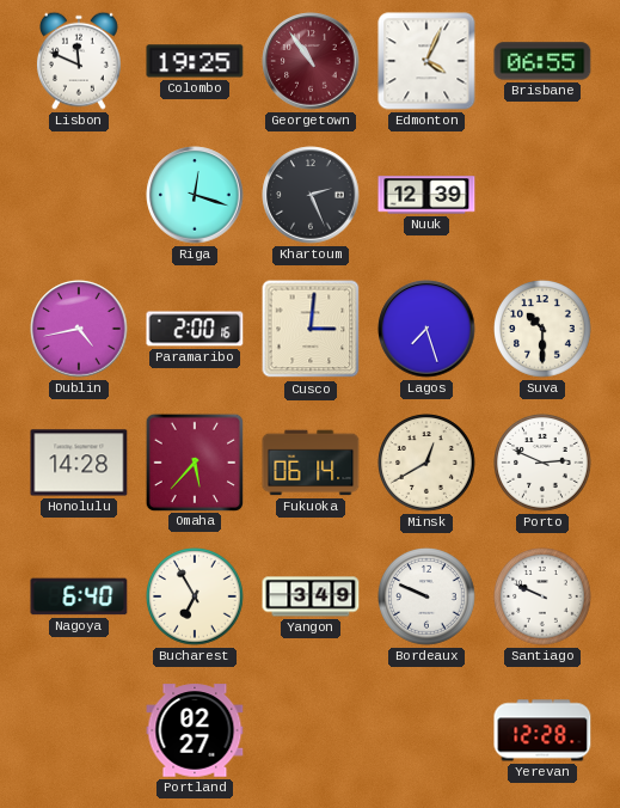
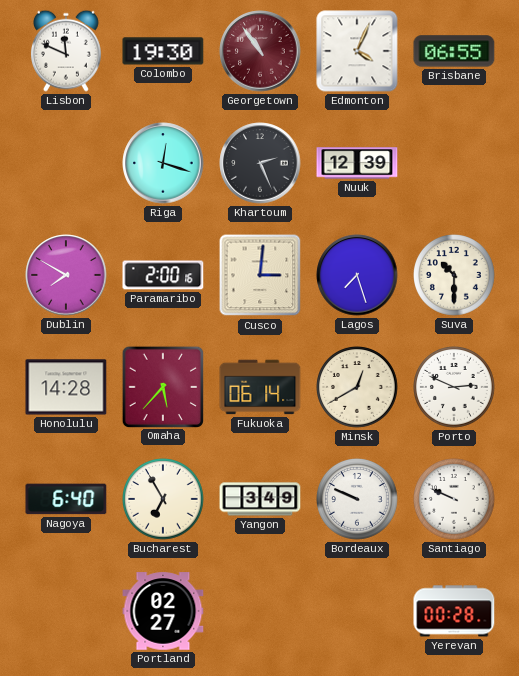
Colombo: 19:25 -> 19:30 (163, 51)
Dublin: 4:43 -> 7:50 (66, 275)
Yerevan: 12:28 -> 00:28 (454, 611)
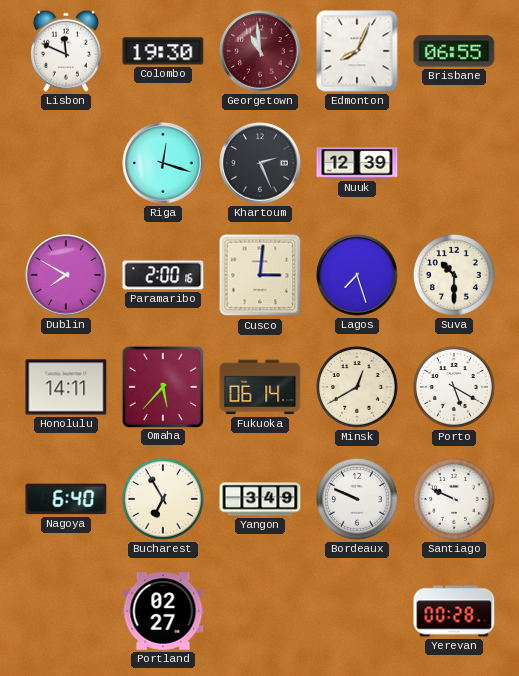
Georgetown: 10:54 -> 10:59 (260, 51)
Edmonton: 4:04 -> 8:04 (357, 51)
Honolulu: 14:28 -> 14:11 (66, 387)
Porto: 2:49 -> 5:20 (455, 388)
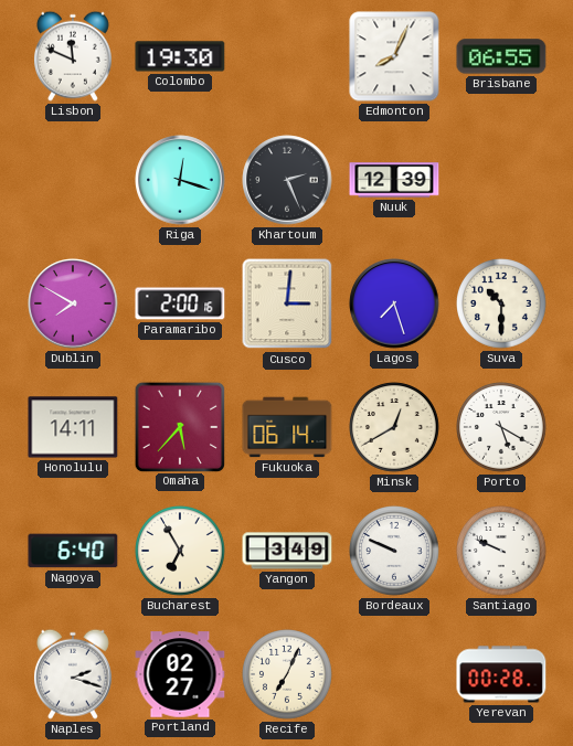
Georgetown: 10:59 -> none (260, 51)
Naples: none -> 2:18 (73, 674)
Recife: none -> 7:04 (288, 675)
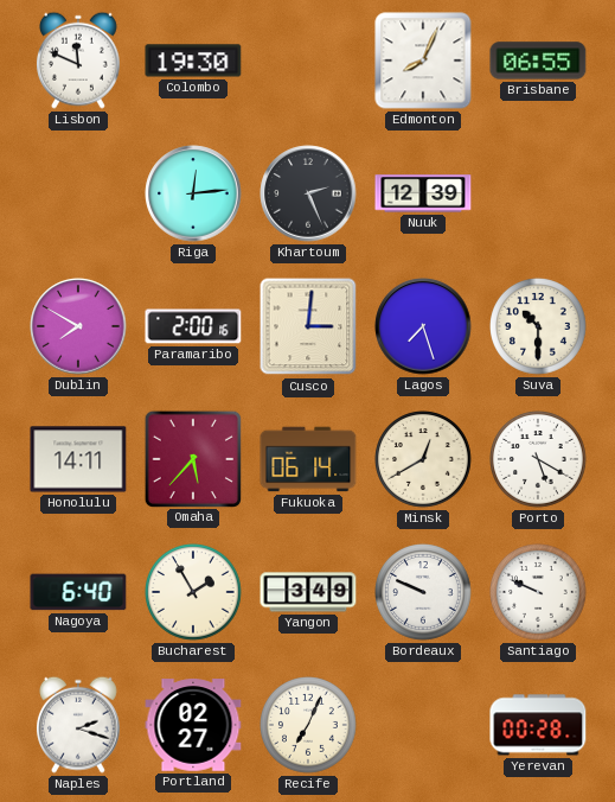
Riga: 12:18 -> 12:14 (193, 193)
Bucharest: 6:55 -> 1:55 (194, 593)
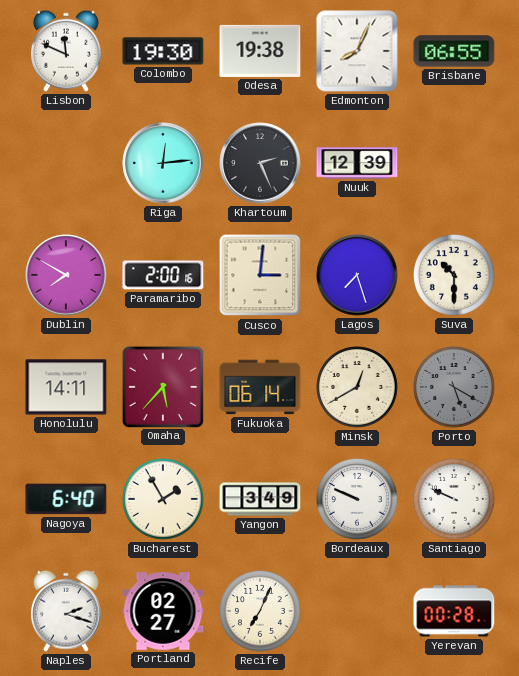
Odesa: none -> 19:38 (260, 51)
Porto dial: white -> grey (455, 388)
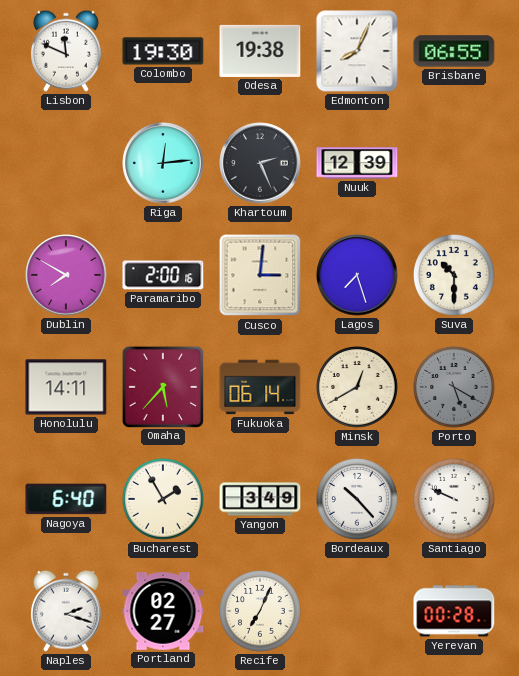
Bordeaux: 9:49 -> 10:23 (358, 500)
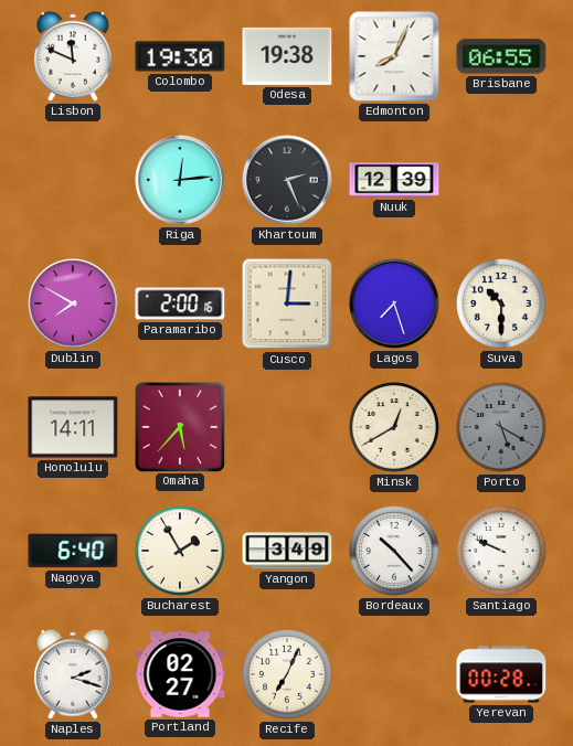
Fukuoka: 06:14 -> none (260, 387)
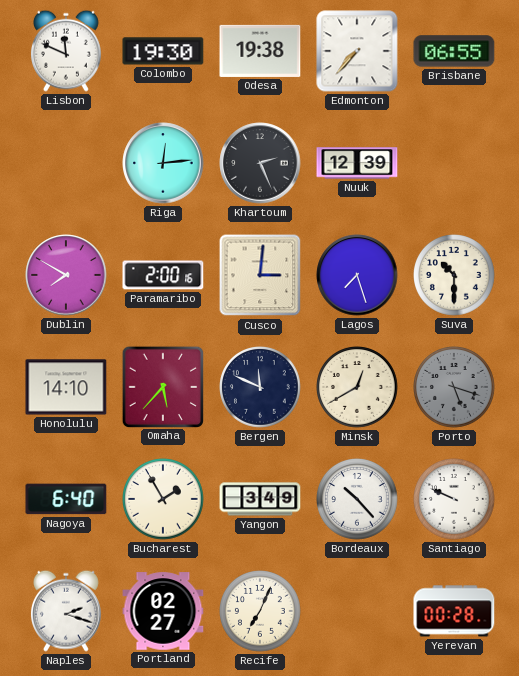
Edmonton: 8:04 -> 7:37 (357, 51)
Honolulu: 14:11 -> 14:10 (66, 387)
Bergen: none -> 11:49 (261, 388)
Porto: 5:20 -> 5:18 (455, 388)
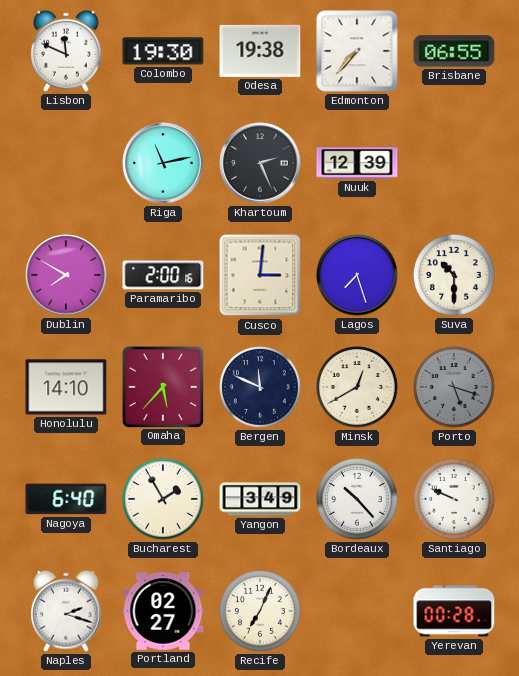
Riga: 12:14 -> 11:13 (163, 163)
